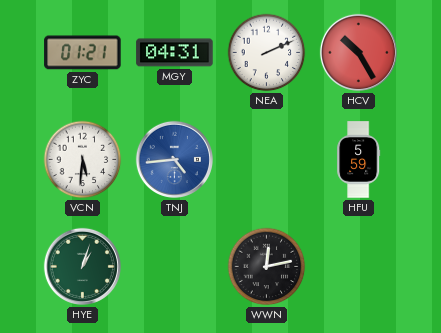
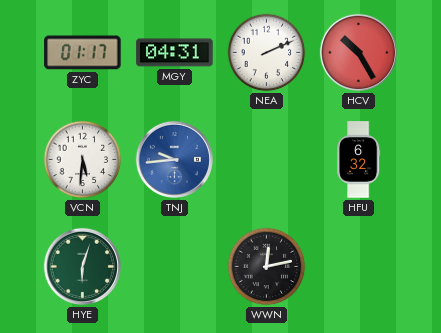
ZYC: 01:21 -> 01:17 (83, 53)
TNJ: 4:44 -> 9:44 (174, 159)
HFU: 5:59 -> 6:32 (359, 160)
HYE: 1:03 -> 6:03 (82, 266)
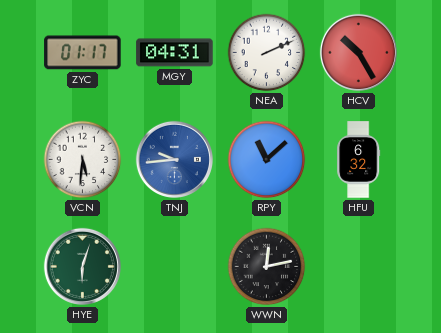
RPY: none -> 11:08 (267, 160)
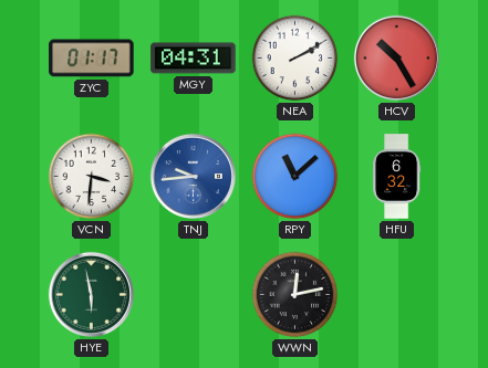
NEA: 2:11 -> 2:10 (295, 59)
VCN: 5:31 -> 3:31 (92, 177)
HYE: 6:03 -> 5:58 (91, 294)
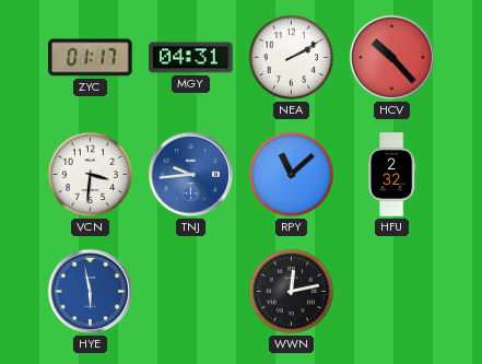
HCV: 10:25 -> 10:23 (391, 57)
HFU: 6:32 -> 2:32 (392, 175)
HYE dial: green -> blue (90, 291)
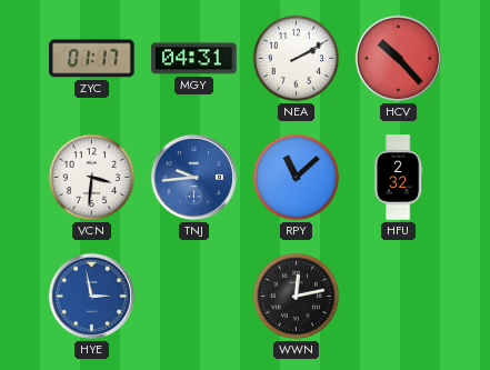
HYE: 5:58 -> 2:58 (91, 296)
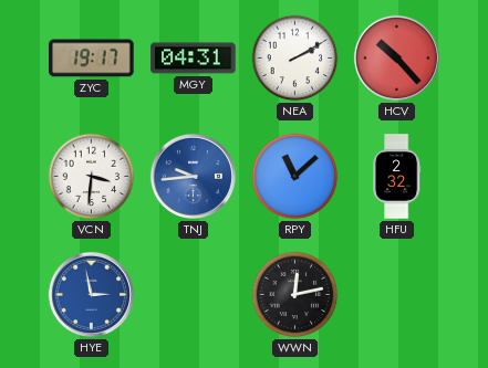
ZYC: 01:17 -> 19:17 (92, 59)
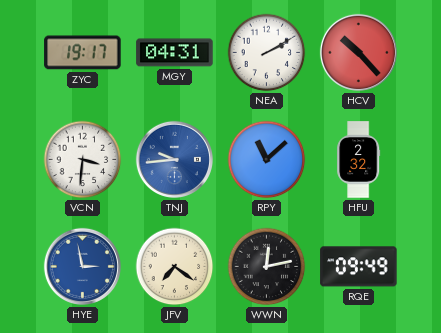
JFV: none -> 7:21 (175, 267)
RQE: none -> 09:49 (359, 267)
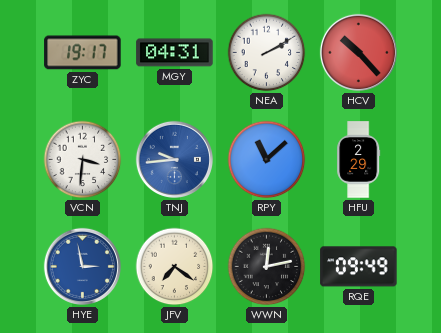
HFU: 2:32 -> 2:29 (359, 160)
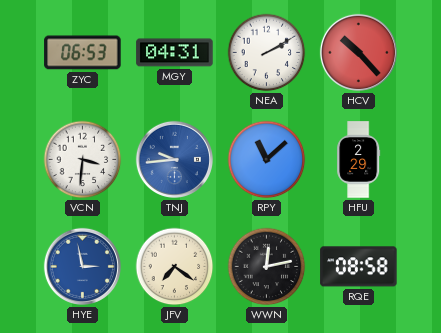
ZYC: 19:17 -> 06:53 (83, 53)
RQE: 09:49 -> 08:58 (359, 267)
